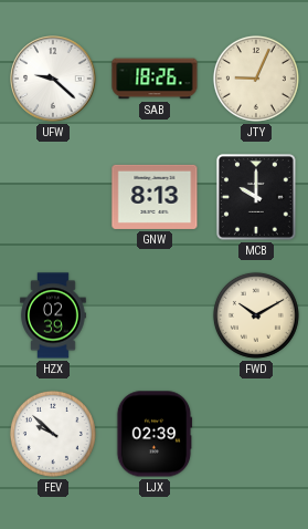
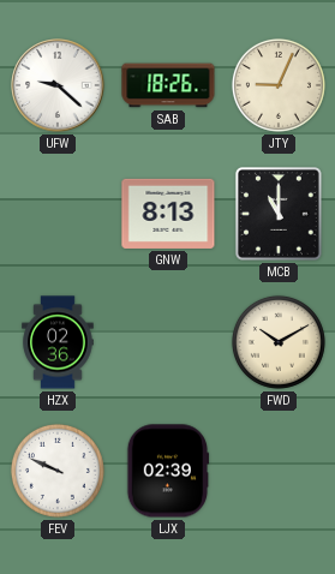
MCB: 10:00 -> 11:00 (279, 215)
HZX: 02:39 -> 02:36 (58, 342)
FEV: 9:52 -> 9:49 (58, 471)
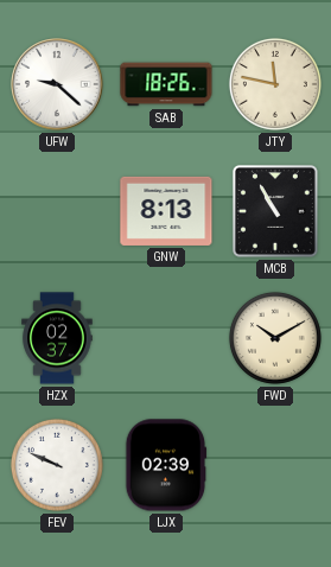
JTY: 9:04 -> 11:47 (275, 84)
MCB: 11:00 -> 10:55 (275, 212)
HZX: 02:36 -> 02:37 (57, 338)
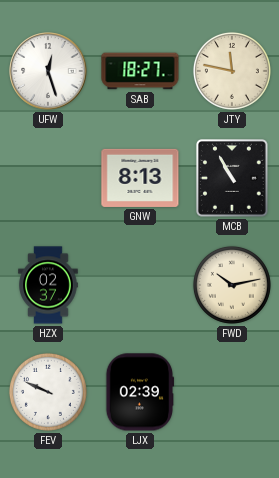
UFW: 9:22 -> 12:27 (48, 71)
SAB: 18:26 -> 18:27 (140, 71)
FWD: 10:10 -> 10:13 (232, 285)
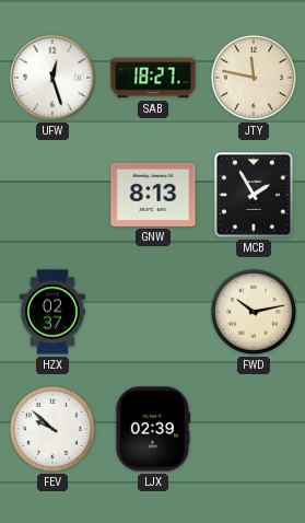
MCB: 10:55 -> 1:55 (254, 196)
FEV: 9:49 -> 9:52 (52, 429)
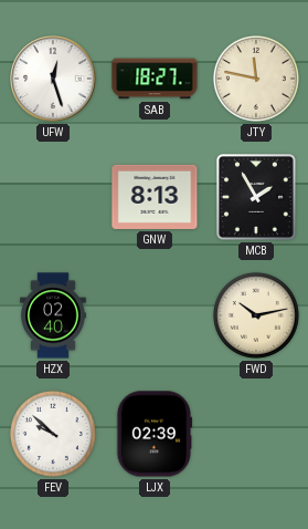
HZX: 02:37 -> 02:40 (53, 315)
